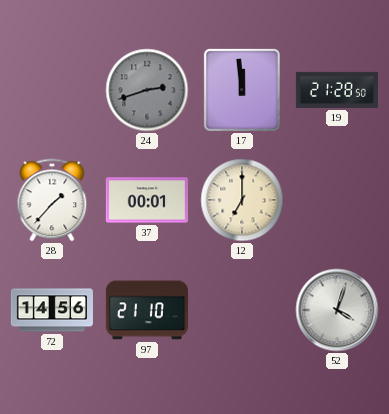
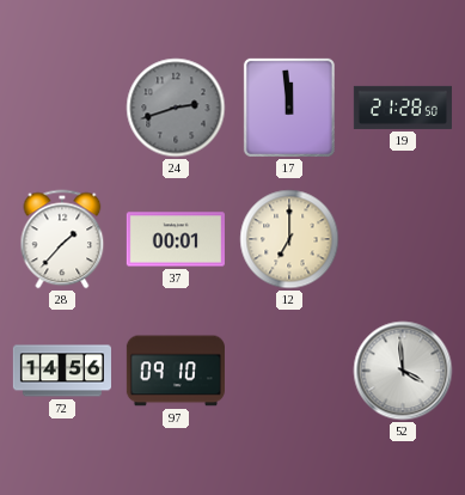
97: 21:10 -> 09:10 (176, 371)
52: 4:03 -> 3:59 (403, 371)
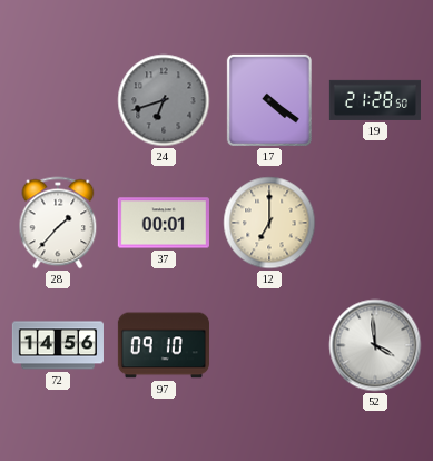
24: 2:42 -> 6:42 (164, 100)
17: 11:59 -> 4:21 (269, 100)
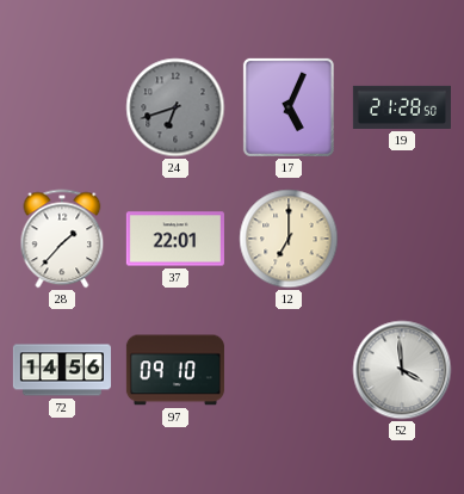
17: 4:21 -> 5:04 (289, 107)
37: 00:01 -> 22:01 (175, 239)
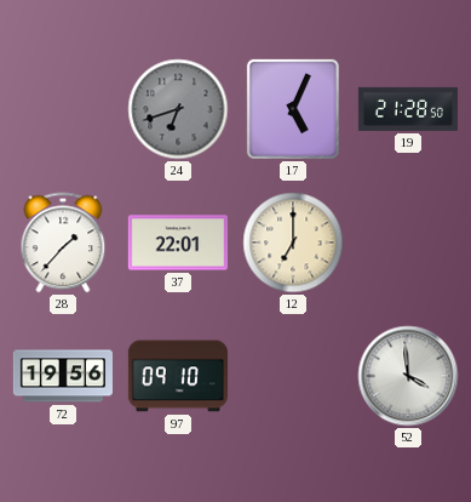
72: 14:56 -> 19:56 (63, 376)
